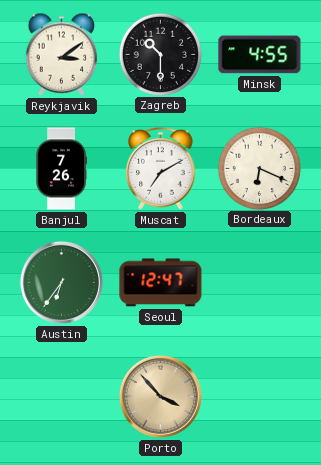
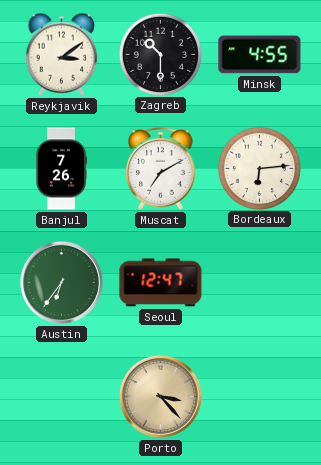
Bordeaux: 6:19 -> 6:14 (259, 168)
Porto: 3:53 -> 3:23 (160, 396)
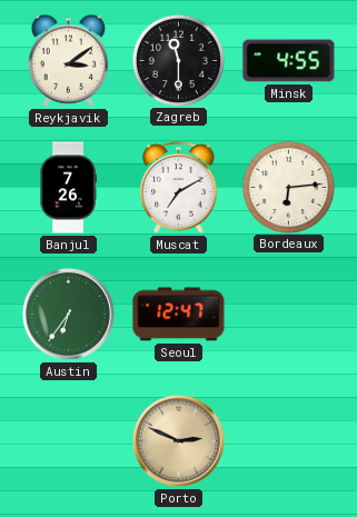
Zagreb: 10:30 -> 11:30 (178, 60)
Porto: 3:23 -> 2:49 (178, 440)
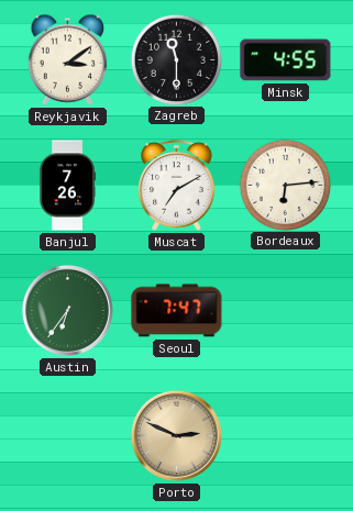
Seoul: 12:47 -> 7:47 (177, 311)
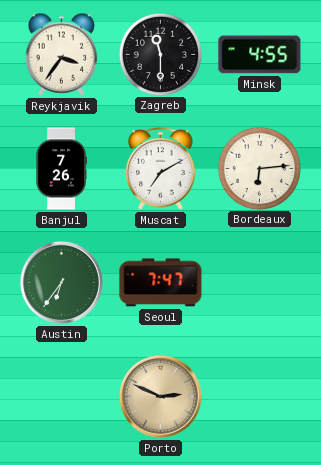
Reykjavik: 3:09 -> 3:36 (62, 54)
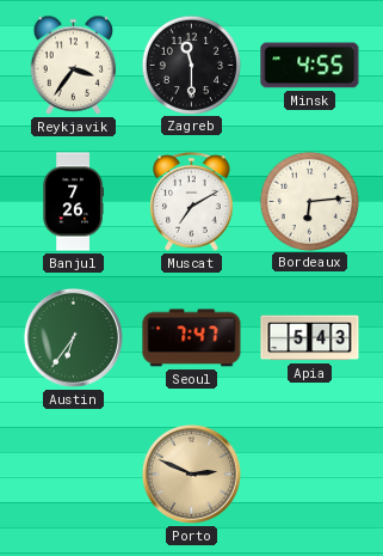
Apia: none -> 5:43 (310, 338)
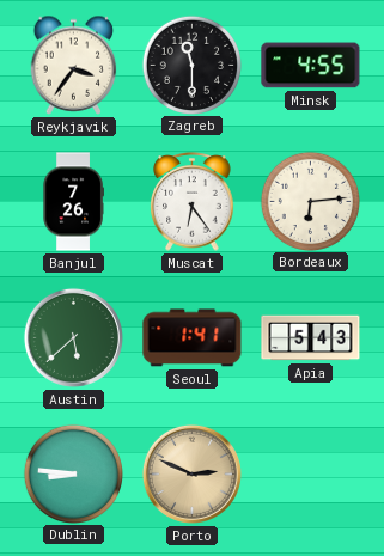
Muscat: 7:10 -> 6:24 (193, 202)
Austin: 6:36 -> 5:38 (73, 337)
Seoul: 7:47 -> 1:41 (193, 338)
Dublin: none -> 8:46 (73, 473)
